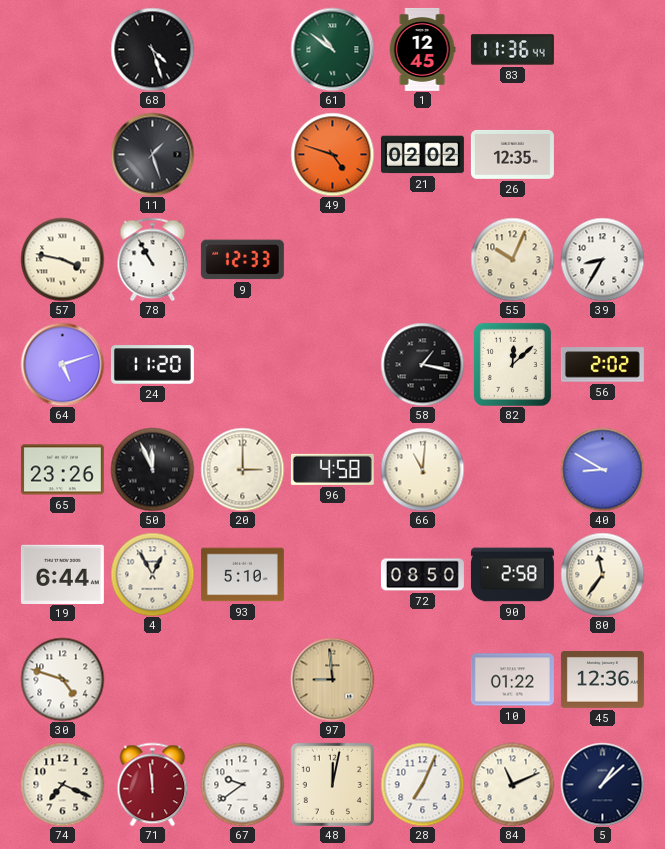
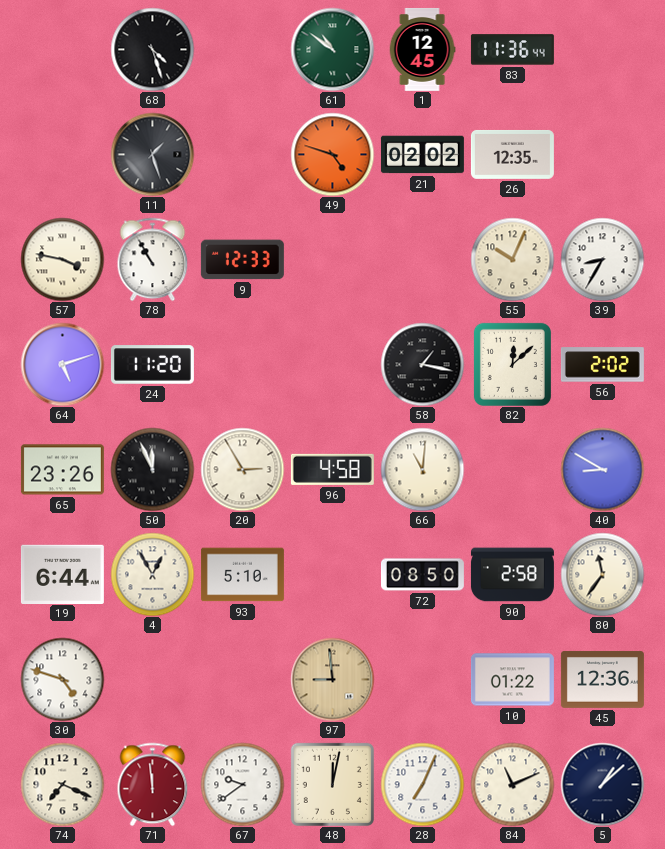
20: 3:00 -> 2:55 (242, 469)
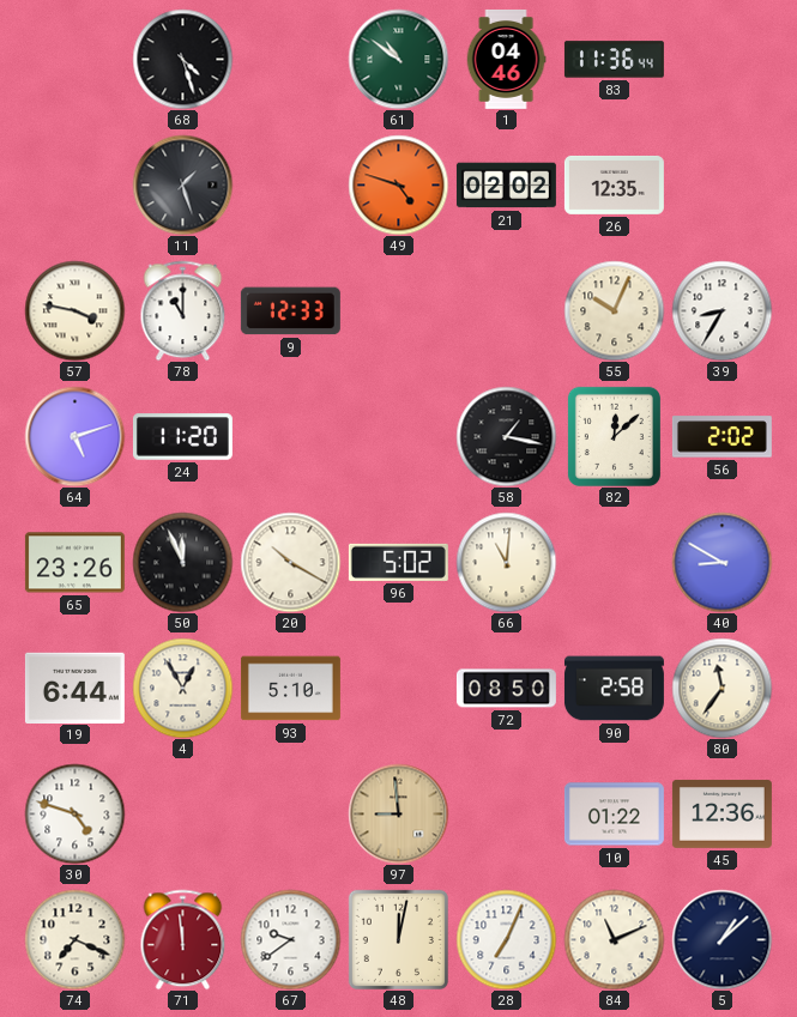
1: 12:45 -> 04:46 (506, 59)
78: 10:55 -> 11:00 (183, 310)
20: 2:55 -> 10:20 (290, 562)
96: 4:58 -> 5:02 (398, 562)
